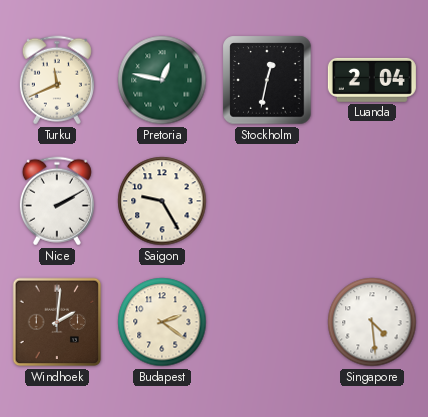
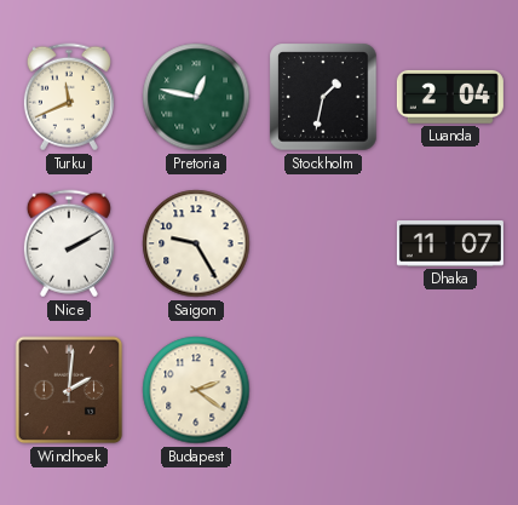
Stockholm: 12:32 -> 1:32 (323, 97)
Dhaka: none -> 11:07 (450, 245)
Singapore: 4:29 -> none (372, 322)
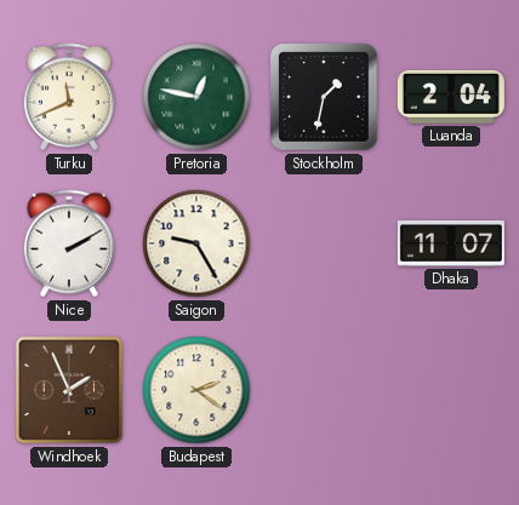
Windhoek: 2:01 -> 1:56 (69, 390)
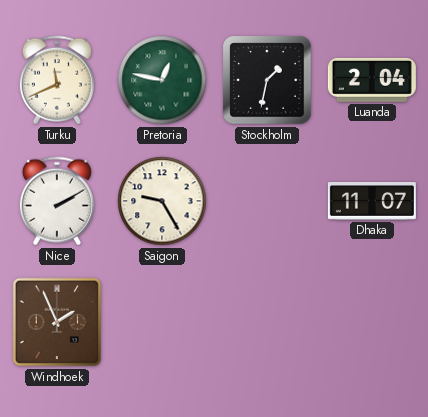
Budapest: 2:21 -> none (196, 390)
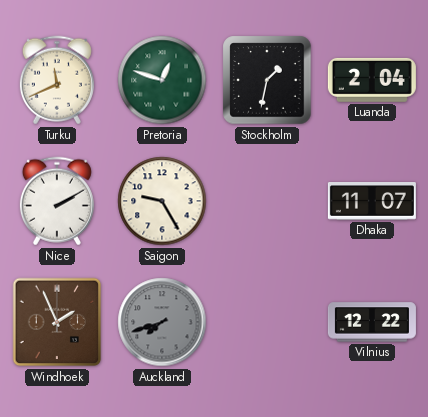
Pretoria: 12:47 -> 12:48 (162, 80)
Auckland: none -> 7:42 (162, 322)
Vilnius: none -> 12:22 (372, 322)
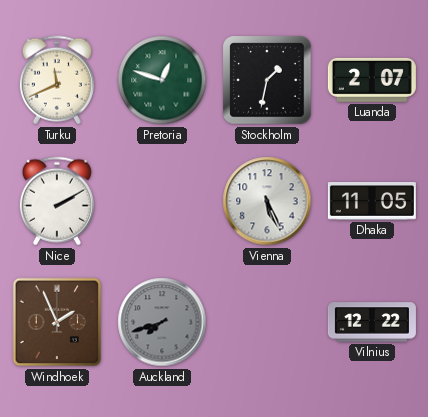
Luanda: 2:04 -> 2:07 (372, 80)
Saigon: 9:25 -> none (162, 201)
Vienna: none -> 5:26 (267, 201)
Dhaka: 11:07 -> 11:05 (372, 202)
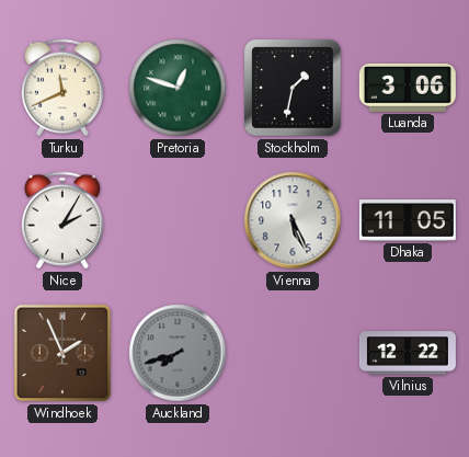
Luanda: 2:07 -> 3:06 (408, 88)
Nice: 2:10 -> 2:05 (62, 220)
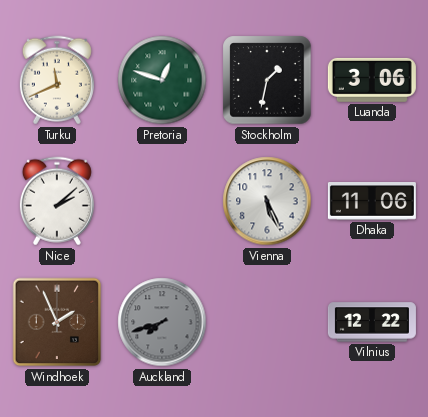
Nice: 2:05 -> 2:08 (57, 201)
Dhaka: 11:05 -> 11:06 (372, 202)
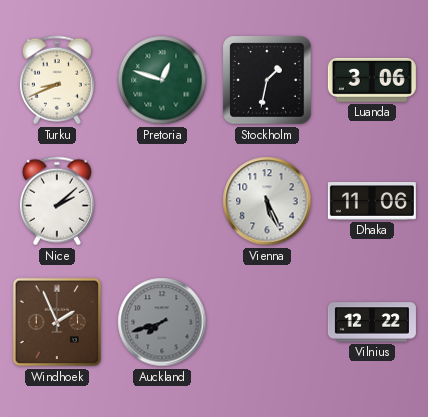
Turku: 11:41 -> 8:41 (57, 80)
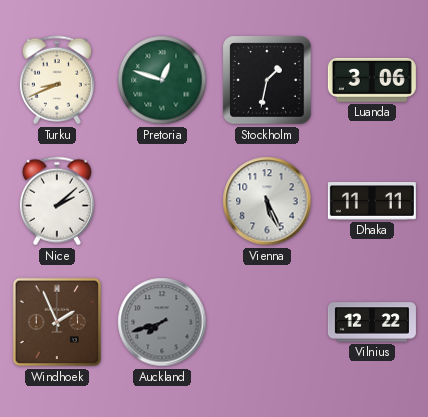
Dhaka: 11:06 -> 11:11 (372, 202)
